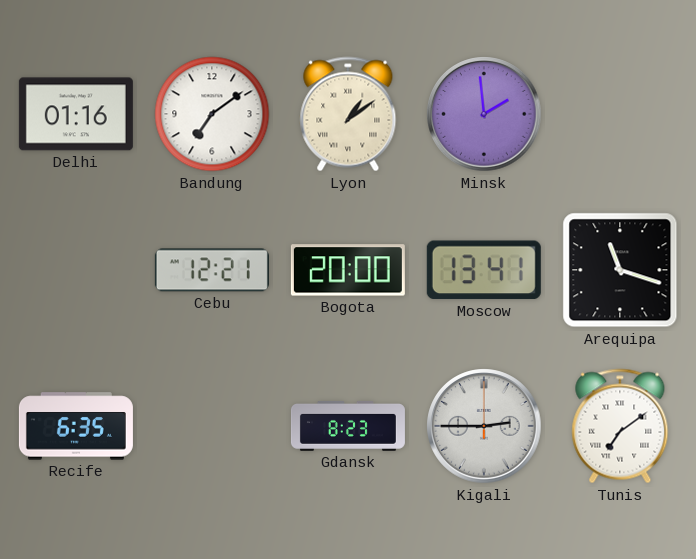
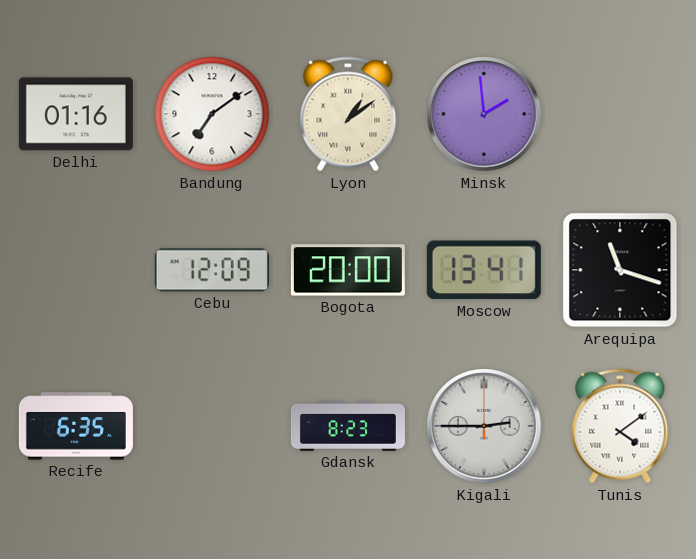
Cebu: 12:21 -> 12:09 (212, 270)
Tunis: 7:09 -> 4:09 (620, 426)
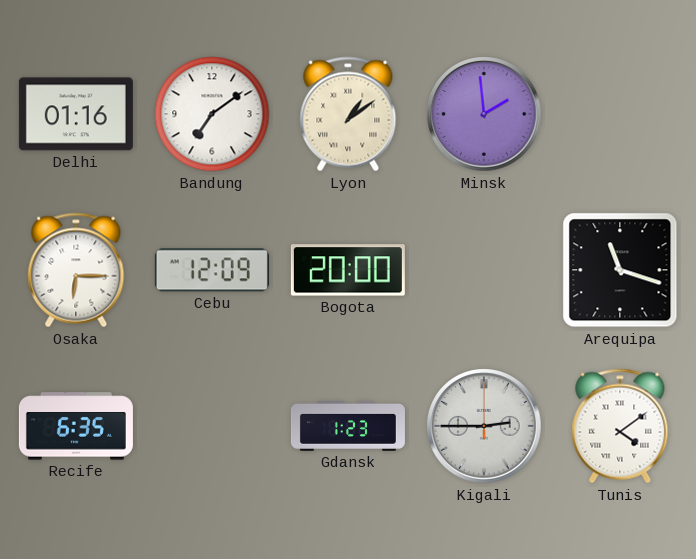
Osaka: none -> 6:15 (76, 270)
Moscow: 13:41 -> none (484, 270)
Gdansk: 8:23 -> 1:23 (348, 426)
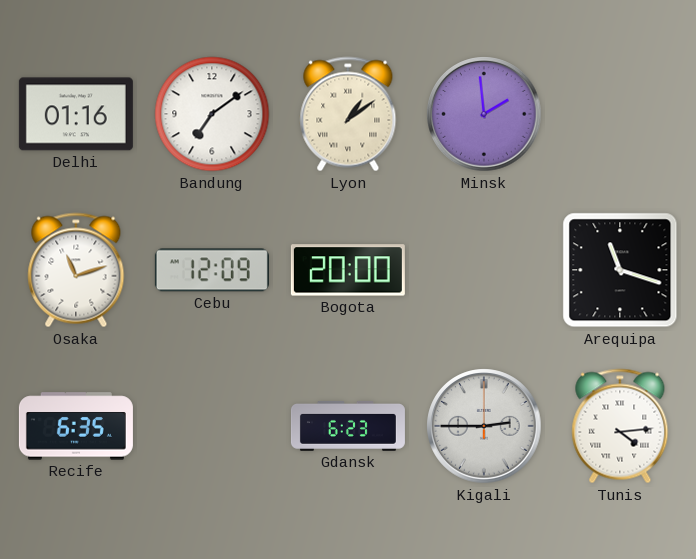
Osaka: 6:15 -> 11:12 (76, 270)
Gdansk: 1:23 -> 6:23 (348, 426)
Tunis: 4:09 -> 4:14 (620, 426)
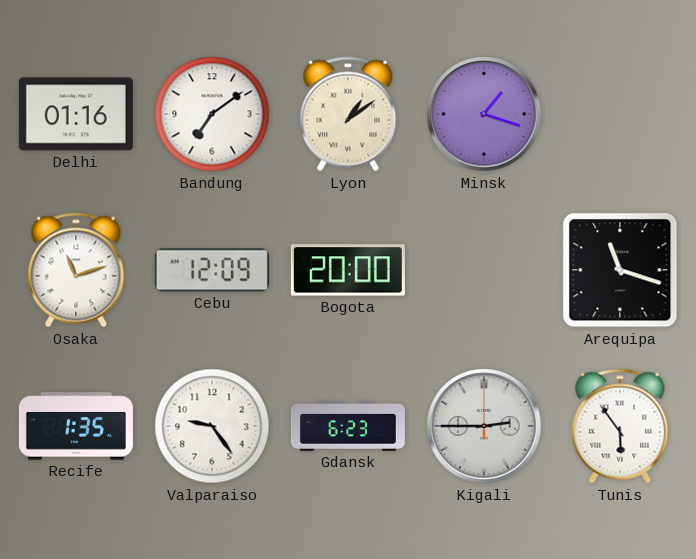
Minsk: 1:59 -> 1:18 (484, 114)
Recife: 6:35 -> 1:35 (76, 426)
Valparaiso: none -> 9:24 (212, 426)
Tunis: 4:14 -> 5:54 (620, 426)
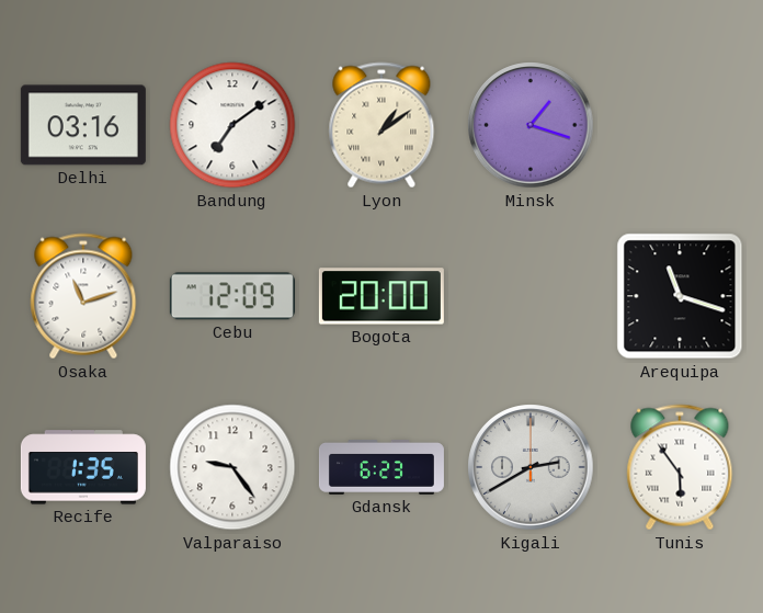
Delhi: 01:16 -> 03:16 (83, 125)
Kigali: 2:45 -> 2:40 (531, 467)
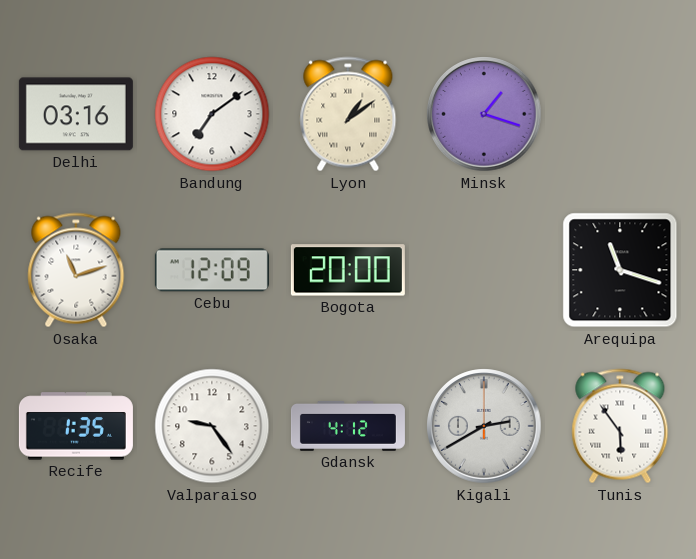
Gdansk: 6:23 -> 4:12 (348, 426)
